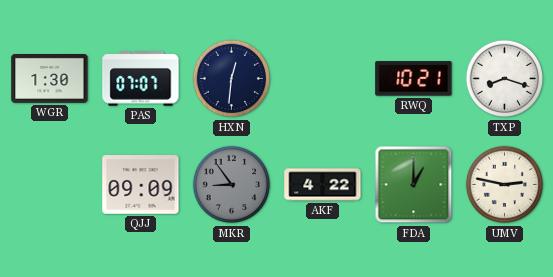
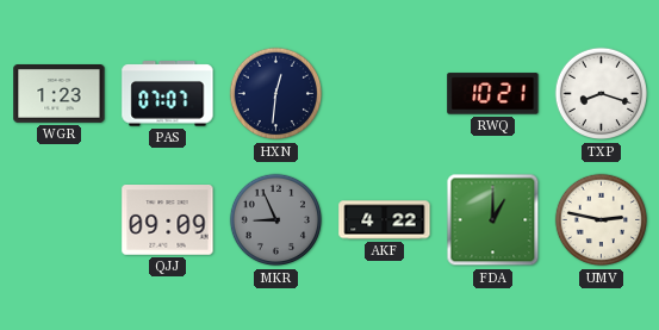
WGR: 1:30 -> 1:23 (60, 94)
MKR: 8:54 -> 8:56 (276, 220)
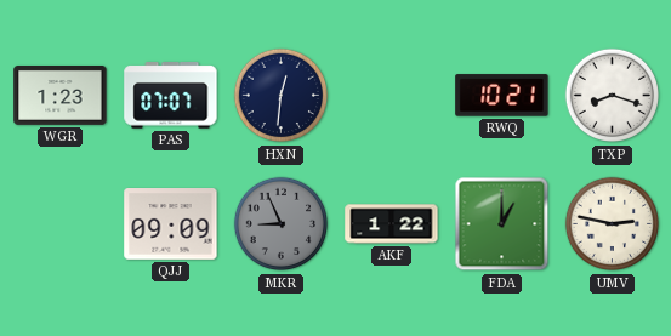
AKF: 4:22 -> 1:22 (392, 224)
